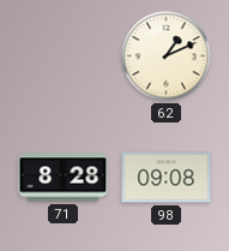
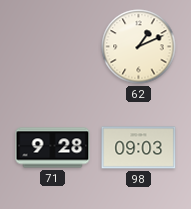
71: 8:28 -> 9:28 (53, 148)
98: 09:08 -> 09:03 (139, 148)
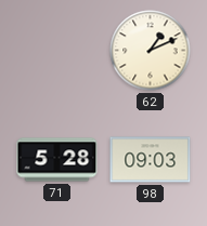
71: 9:28 -> 5:28 (57, 160)
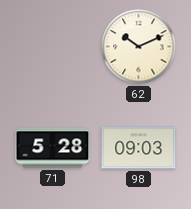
62: 1:11 -> 10:11 (139, 47)
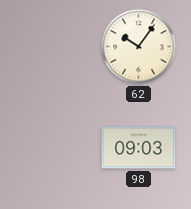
62: 10:11 -> 10:06 (139, 47)
71: 5:28 -> none (53, 148)
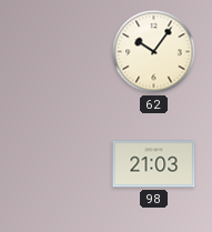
98: 09:03 -> 21:03 (154, 164)
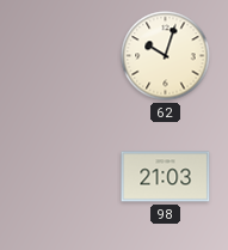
62: 10:06 -> 10:03 (166, 56)
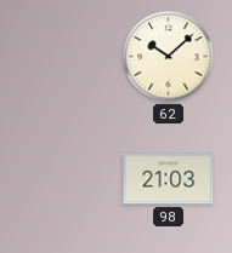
62: 10:03 -> 10:08 (169, 57)
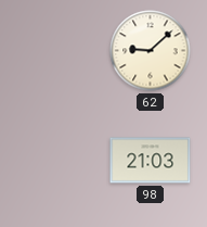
62: 10:08 -> 9:08 (151, 51)
